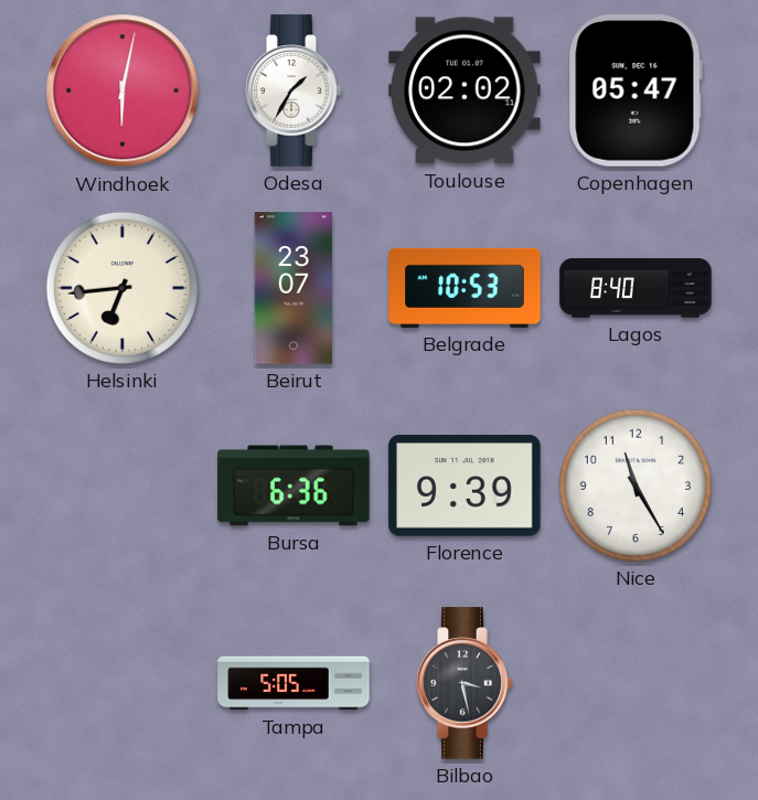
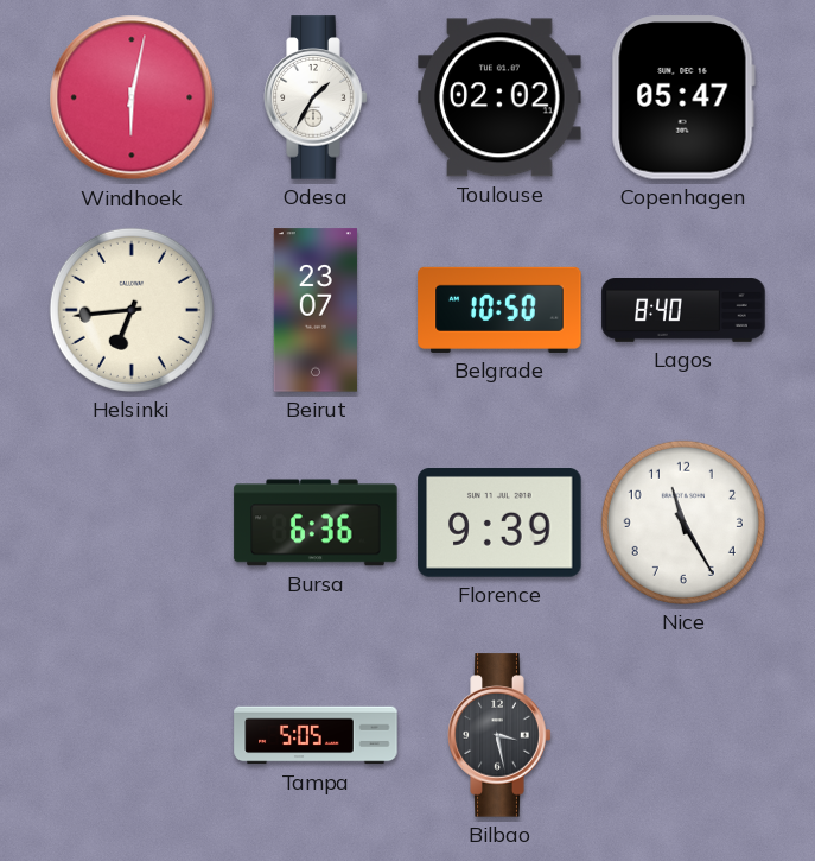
Belgrade: 10:53 -> 10:50 (499, 310)
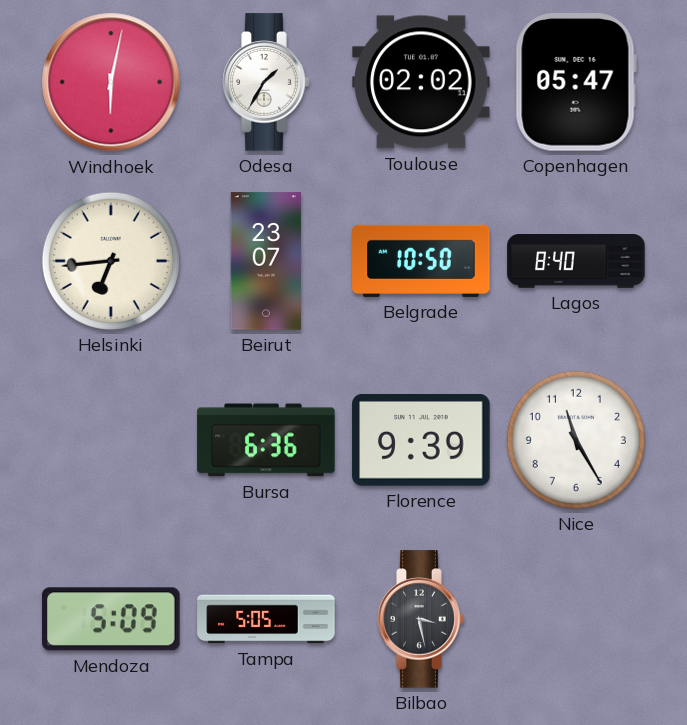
Mendoza: none -> 5:09 (111, 619)
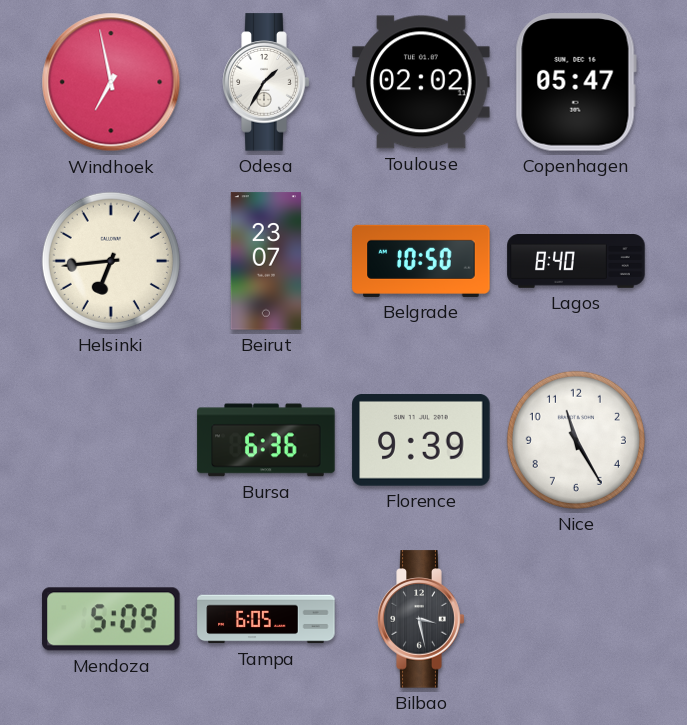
Windhoek: 6:02 -> 6:58 (111, 82)
Tampa: 5:05 -> 6:05 (266, 619)
